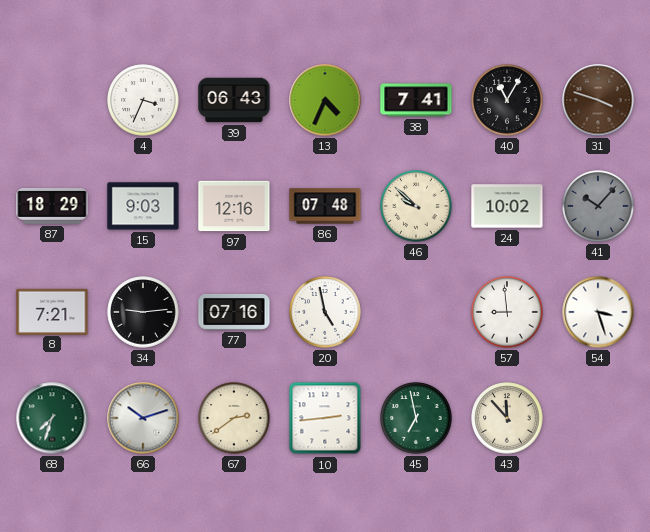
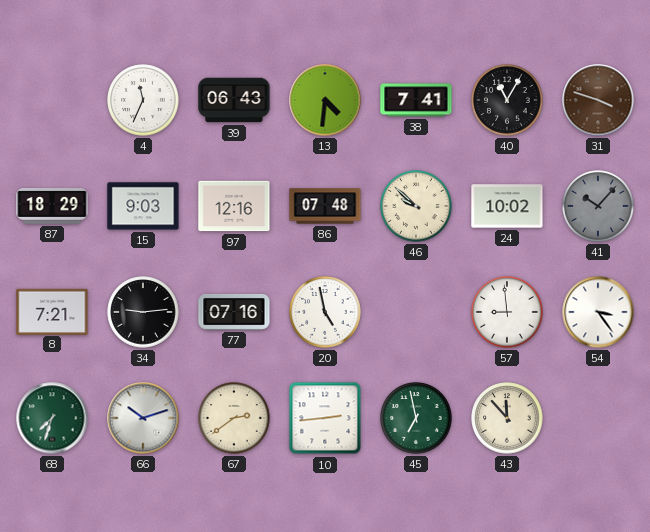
4: 3:34 -> 11:34 (143, 100)
13: 4:34 -> 4:31 (325, 100)
54: 3:27 -> 3:24 (598, 312)
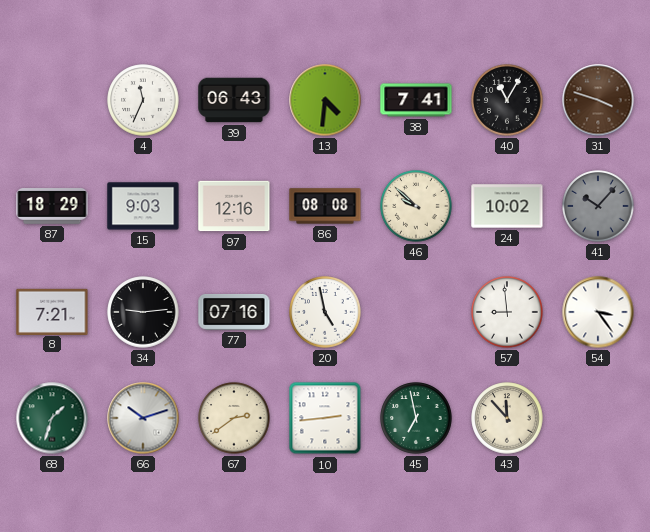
86: 07:48 -> 08:08 (325, 206)
68: 7:33 -> 1:33 (52, 418)
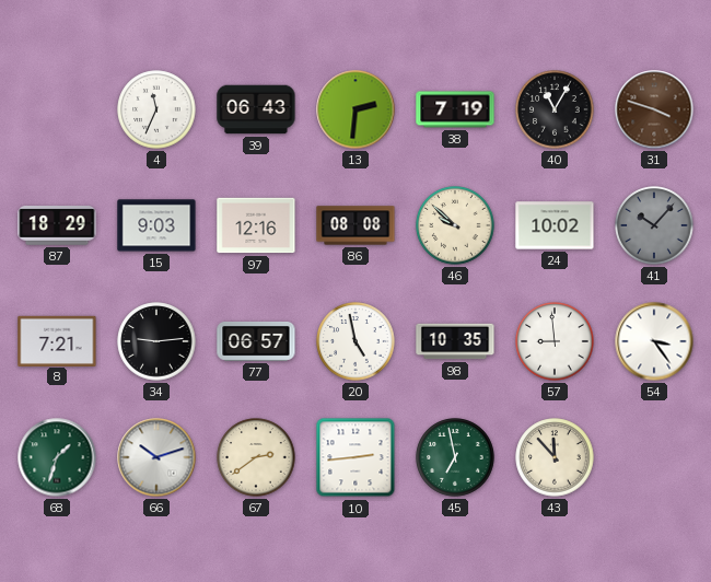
13: 4:31 -> 2:31 (355, 109)
38: 7:41 -> 7:19 (455, 109)
77: 07:16 -> 06:57 (256, 341)
98: none -> 10:35 (455, 341)
